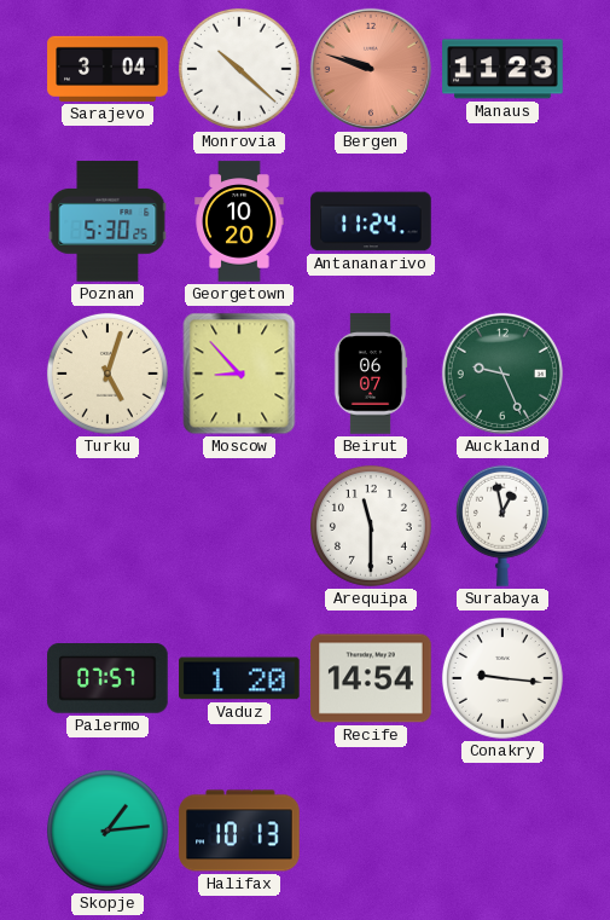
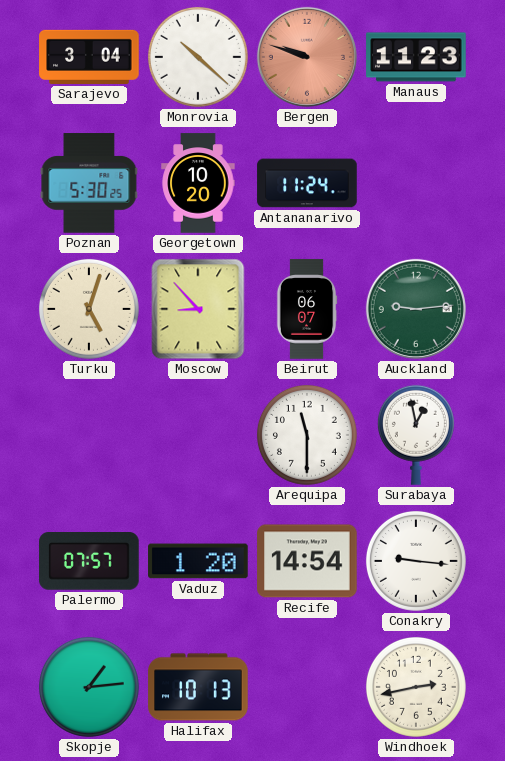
Auckland: 9:26 -> 9:14 (416, 309)
Windhoek: none -> 2:43 (416, 687)
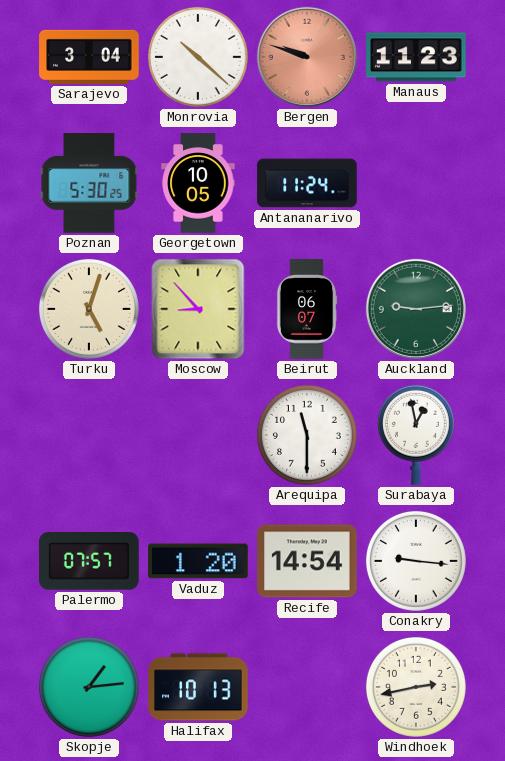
Georgetown: 10:20 -> 10:05 (198, 183)
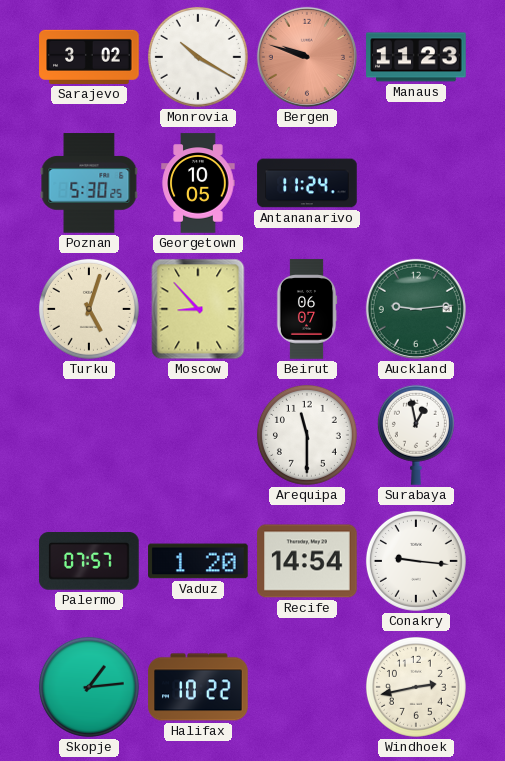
Sarajevo: 3:04 -> 3:02 (89, 57)
Monrovia: 10:22 -> 10:20 (198, 57)
Halifax: 10:13 -> 10:22 (198, 687)
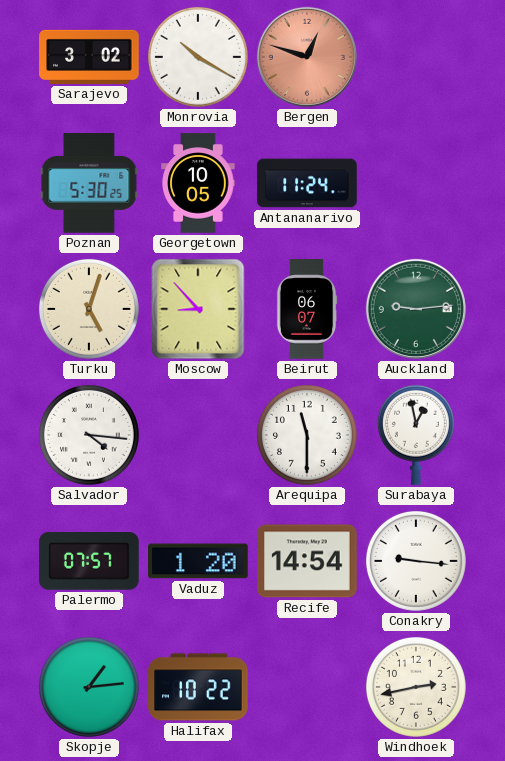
Bergen: 9:48 -> 12:48 (307, 57)
Manaus: 11:23 -> none (416, 57)
Salvador: none -> 4:16 (89, 435)
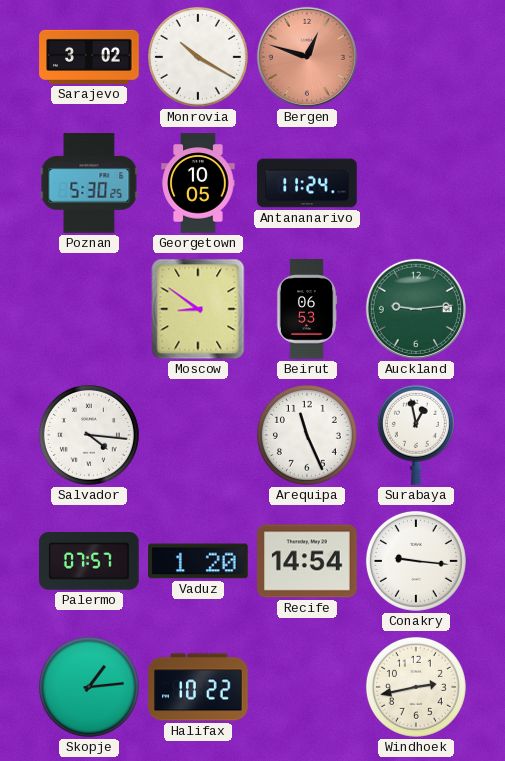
Turku: 5:03 -> none (89, 309)
Moscow: 8:53 -> 8:51 (198, 309)
Beirut: 06:07 -> 06:53 (307, 309)
Arequipa: 11:30 -> 11:26 (307, 435)
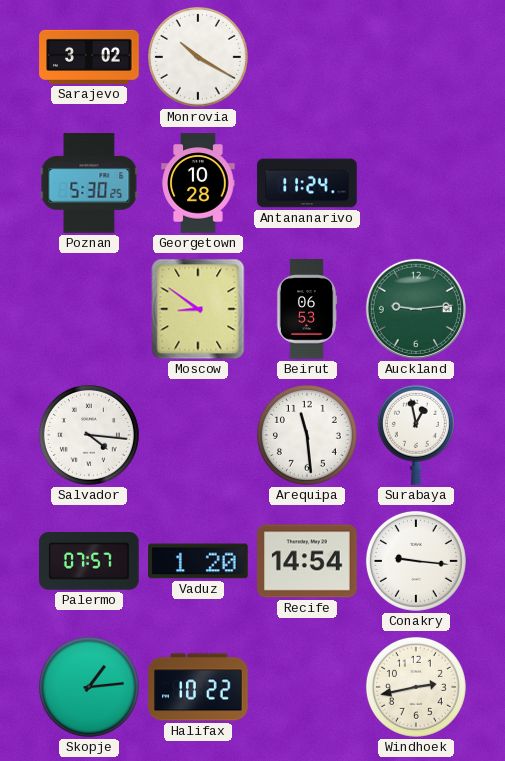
Bergen: 12:48 -> none (307, 57)
Georgetown: 10:05 -> 10:28 (198, 183)
Arequipa: 11:26 -> 11:29 (307, 435)
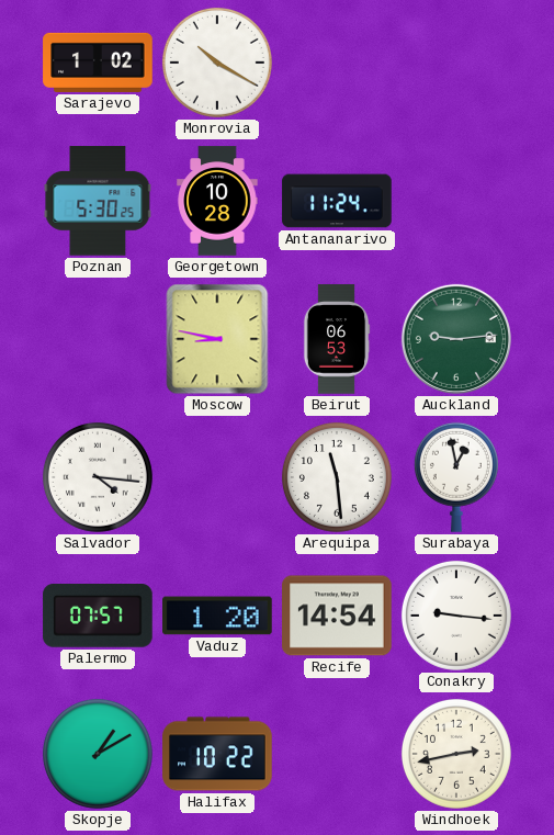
Sarajevo: 3:02 -> 1:02 (98, 63)
Moscow: 8:51 -> 8:47 (217, 339)
Skopje: 1:14 -> 1:10 (98, 754)
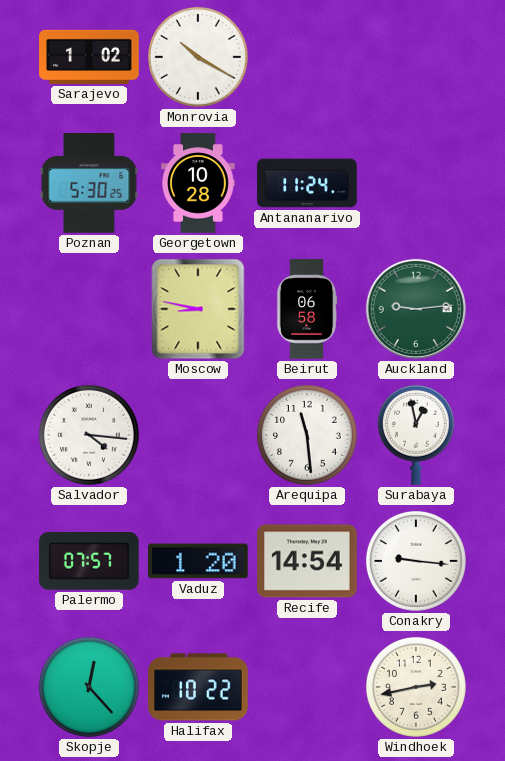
Beirut: 06:53 -> 06:58 (307, 309)
Skopje: 1:10 -> 12:23 (89, 687)
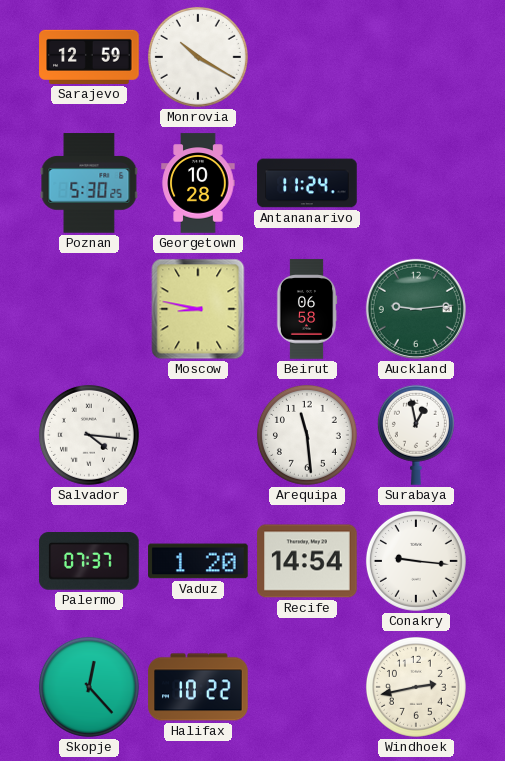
Sarajevo: 1:02 -> 12:59 (89, 57)
Palermo: 07:57 -> 07:37 (89, 562)
